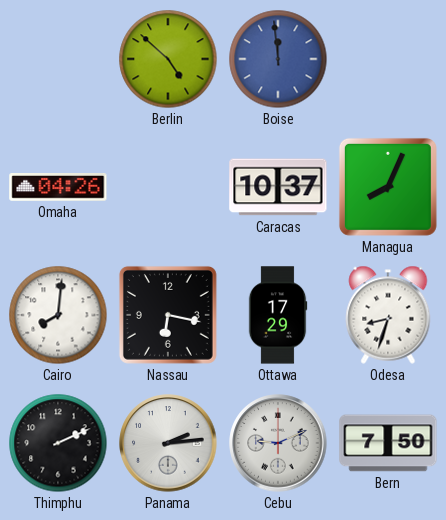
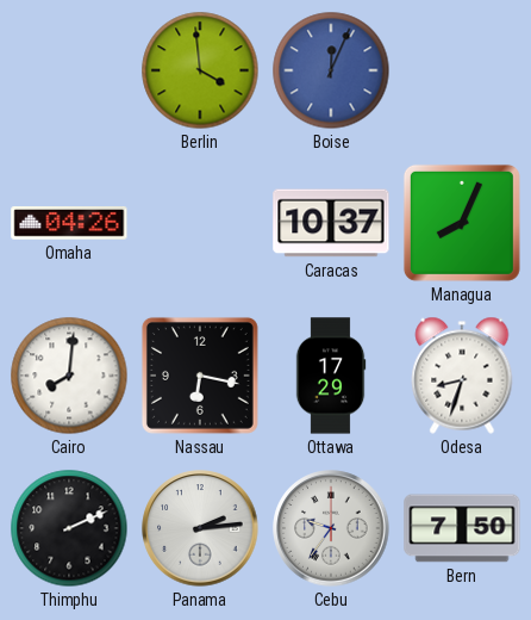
Berlin: 4:52 -> 3:59 (200, 70)
Boise: 11:59 -> 12:04 (331, 70)
Cebu: 9:11 -> 9:36 (331, 528)
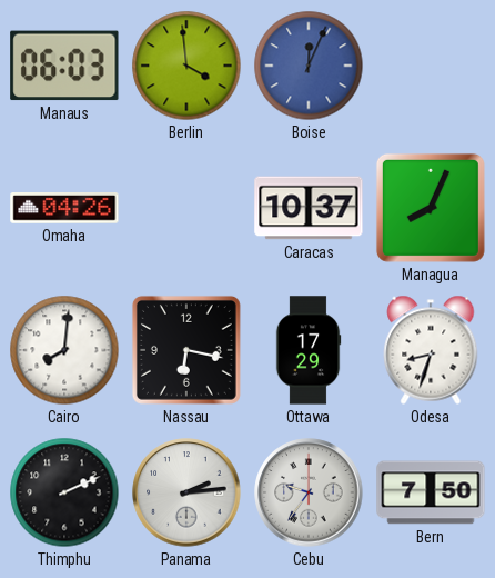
Manaus: none -> 06:03 (64, 66)
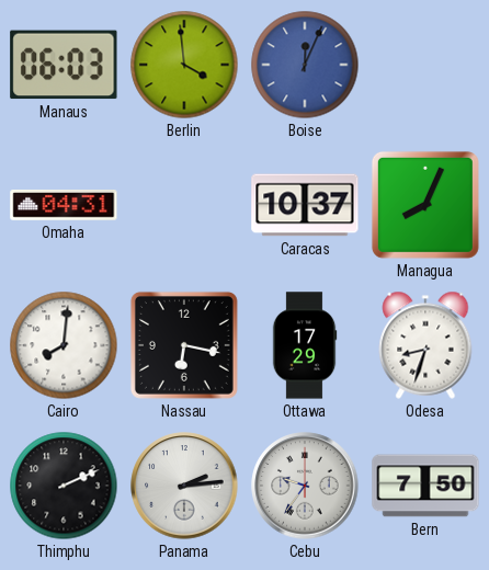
Omaha: 04:26 -> 04:31 (64, 205)
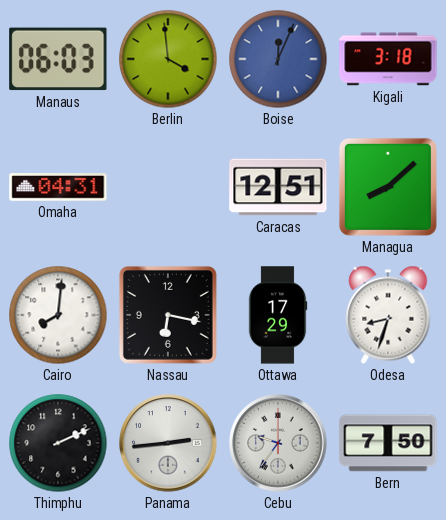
Kigali: none -> 3:18 (388, 59)
Caracas: 10:37 -> 12:51 (278, 187)
Managua: 8:04 -> 8:08 (388, 187)
Panama: 2:14 -> 2:44 (168, 443)
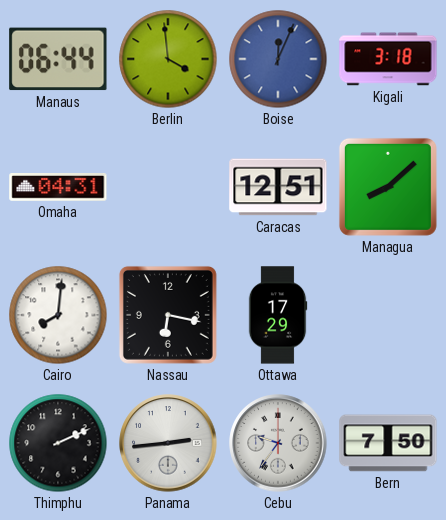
Manaus: 06:03 -> 06:44 (58, 59)
Odesa: 8:33 -> none (388, 315)
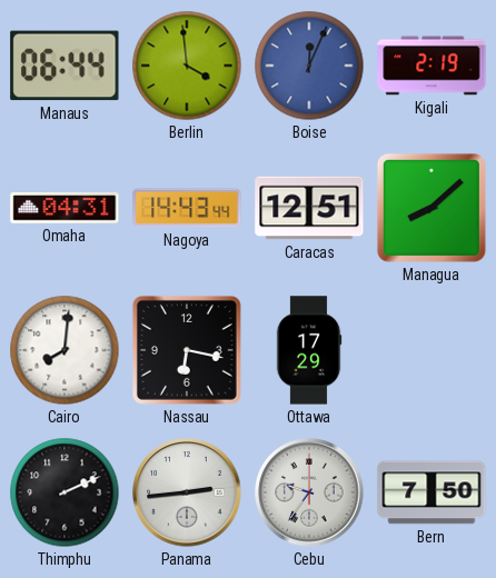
Kigali: 3:18 -> 2:19 (431, 66)
Nagoya: none -> 14:43 (187, 208)
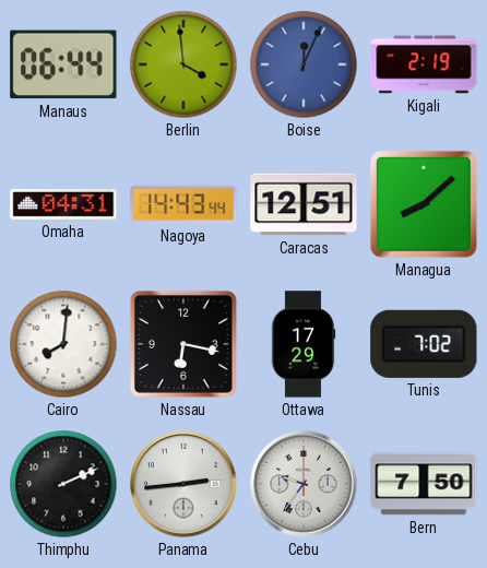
Tunis: none -> 7:02 (424, 344)
